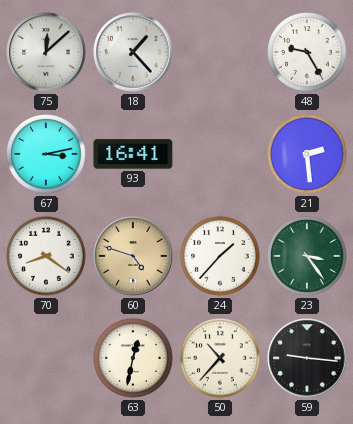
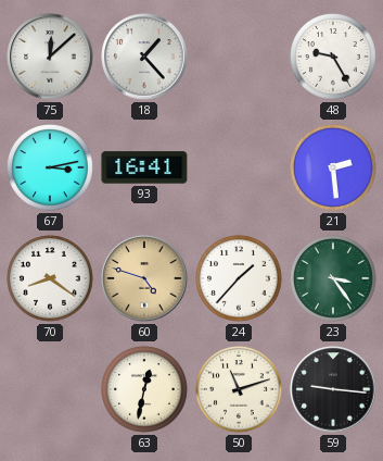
50: 10:37 -> 11:12 (239, 389)
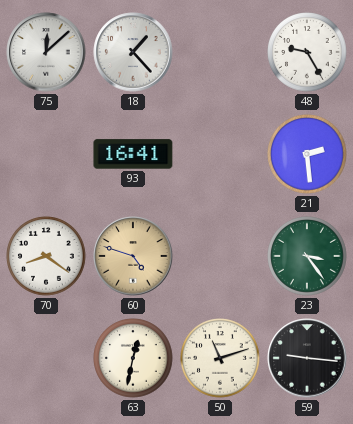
67: 3:13 -> none (50, 167)
24: 1:37 -> none (239, 278)
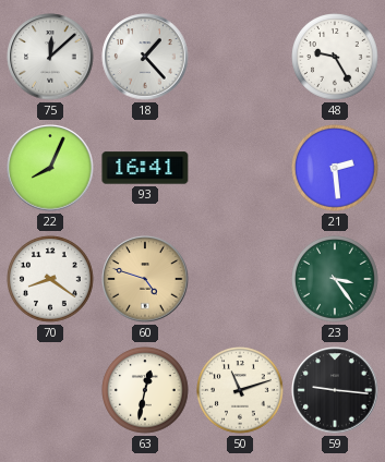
22: none -> 8:04 (50, 168)
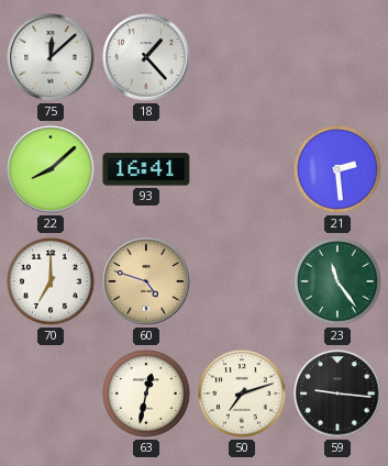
48: 9:25 -> none (335, 57)
22: 8:04 -> 8:08 (51, 169)
70: 8:21 -> 7:00 (51, 281)
23: 3:24 -> 11:24 (337, 281)
50: 11:12 -> 7:12 (242, 393)
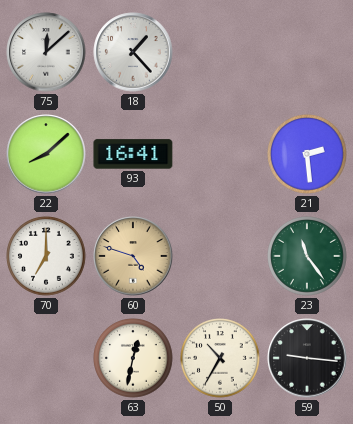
50: 7:12 -> 10:35 (220, 358)
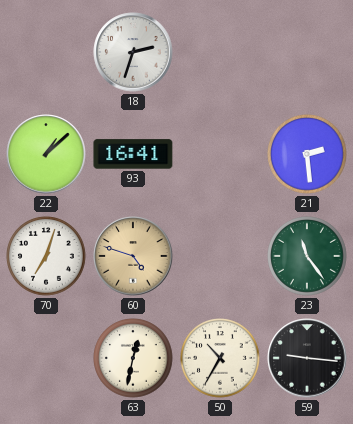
75: 12:08 -> none (46, 52)
18: 1:23 -> 2:33 (133, 52)
22: 8:08 -> 1:08 (46, 154)
70: 7:00 -> 7:03 (46, 256)
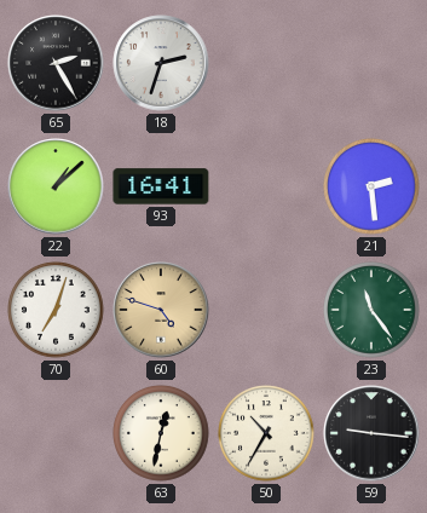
65: none -> 2:25 (56, 63)
